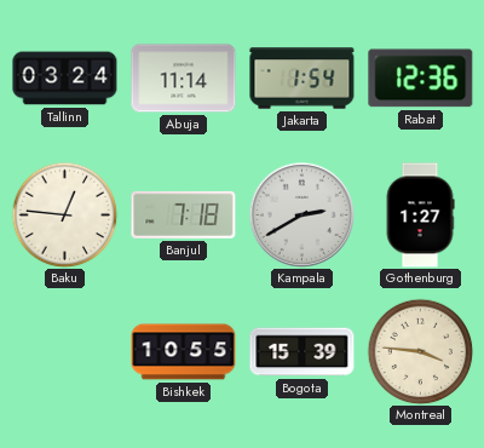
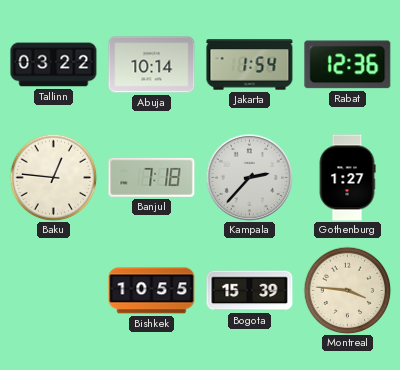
Tallinn: 03:24 -> 03:22 (54, 65)
Abuja: 11:14 -> 10:14 (152, 65)
Kampala: 2:40 -> 2:37 (249, 177)
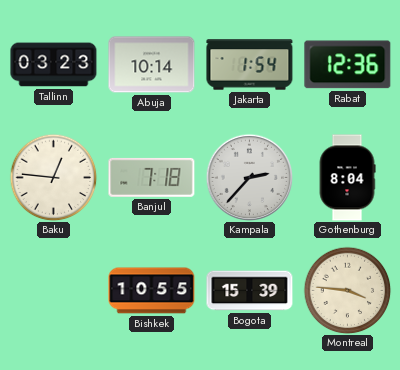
Tallinn: 03:22 -> 03:23 (54, 65)
Gothenburg: 1:27 -> 8:04 (347, 178)
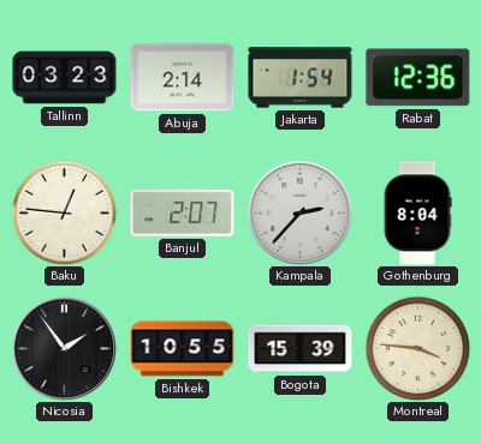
Abuja: 10:14 -> 2:14 (183, 78)
Banjul: 7:18 -> 2:07 (183, 212)
Nicosia: none -> 1:54 (64, 348)
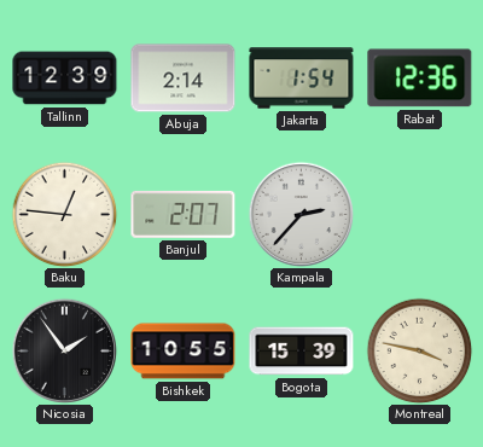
Tallinn: 03:23 -> 12:39 (65, 79)
Gothenburg: 8:04 -> none (417, 214)
Montreal: 3:46 -> 3:47 (419, 350)
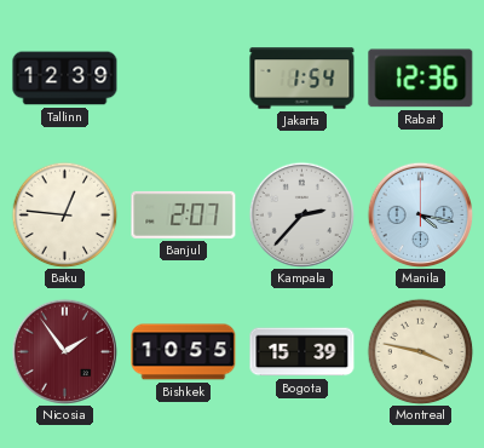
Abuja: 2:14 -> none (184, 79)
Manila: none -> 4:17 (420, 214)
Nicosia dial: black -> burgundy (64, 351)
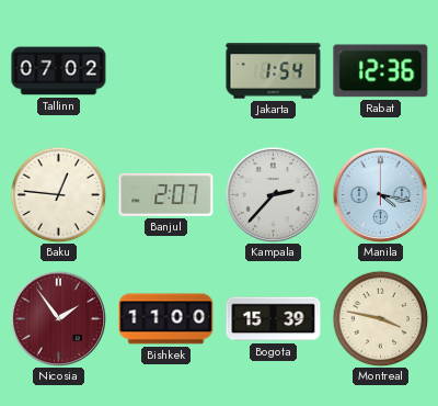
Tallinn: 12:39 -> 07:02 (59, 71)
Bishkek: 10:55 -> 11:00 (166, 319)
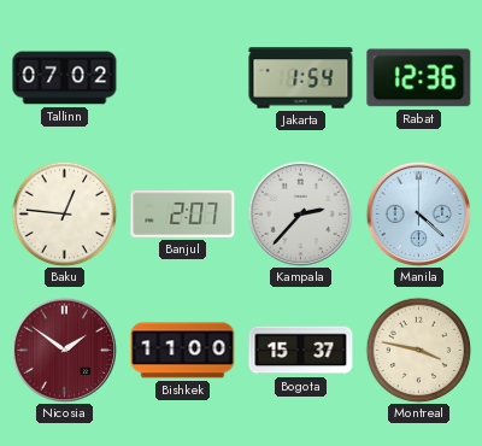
Manila: 4:17 -> 4:22 (418, 213)
Nicosia: 1:54 -> 1:51 (64, 350)
Bogota: 15:39 -> 15:37 (301, 351)
